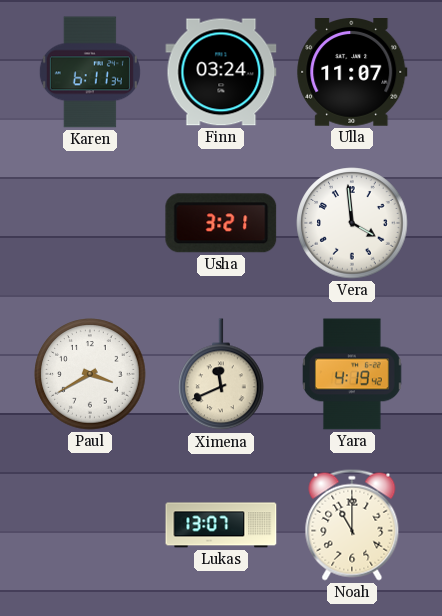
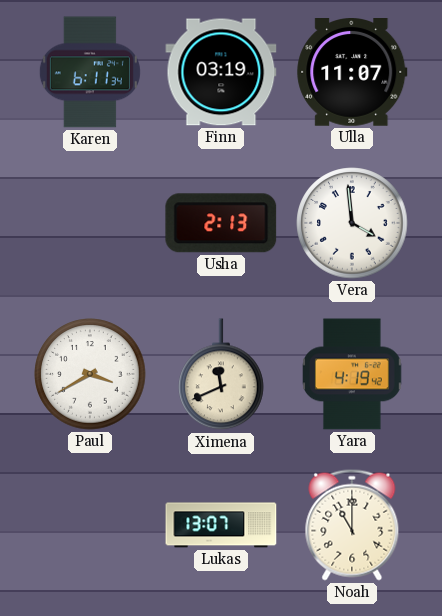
Finn: 03:24 -> 03:19 (221, 72)
Usha: 3:21 -> 2:13 (221, 223)
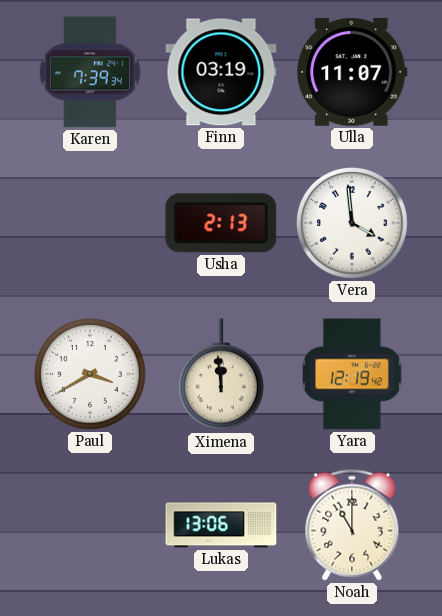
Karen: 6:11 -> 7:39 (90, 72)
Ximena: 11:41 -> 11:59 (222, 375)
Yara: 4:19 -> 12:19 (353, 374)
Lukas: 13:07 -> 13:06 (221, 525)
